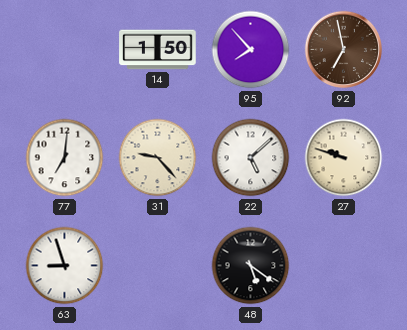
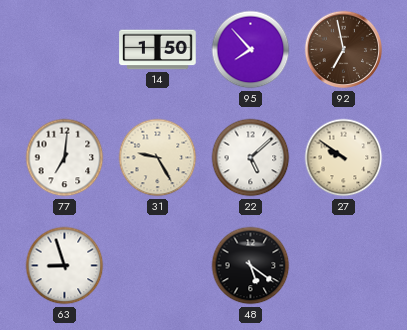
31: 9:23 -> 9:25 (158, 158)
27: 9:48 -> 9:51 (344, 158)
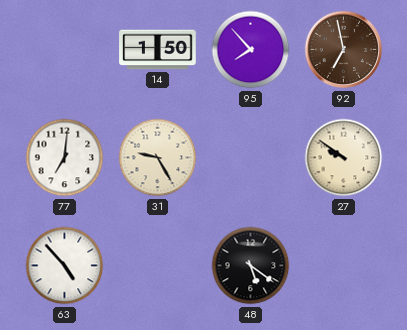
22: 5:08 -> none (251, 158)
63: 8:57 -> 4:53 (65, 266)
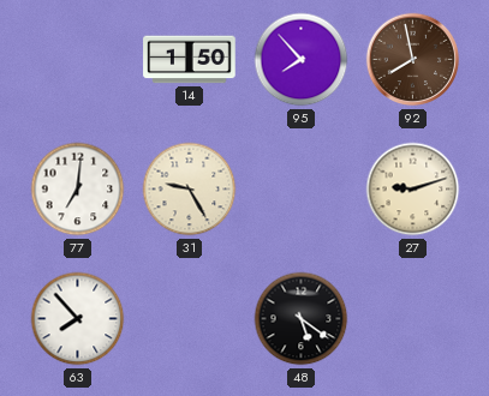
92: 6:58 -> 7:58 (413, 60)
27: 9:51 -> 9:12 (413, 190)
63: 4:53 -> 7:53 (78, 319)
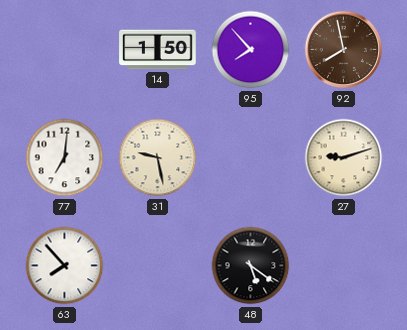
31: 9:25 -> 9:28 (158, 158)
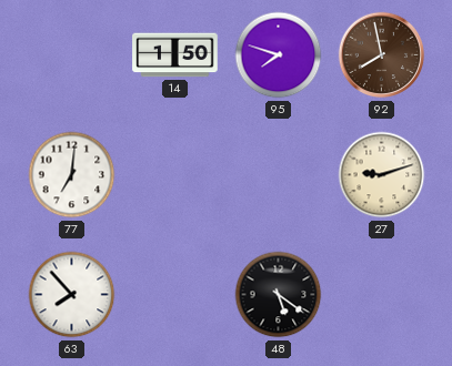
95: 7:53 -> 7:48 (279, 55)
31: 9:28 -> none (158, 158)
